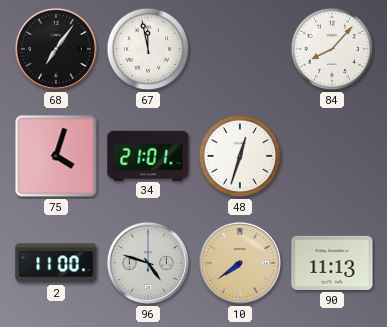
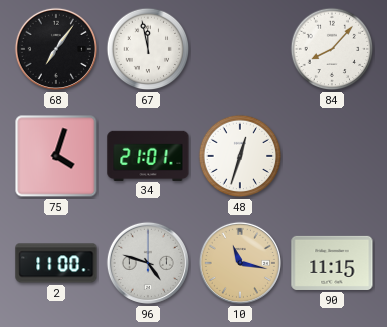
10: 7:39 -> 11:17 (240, 263)
90: 11:13 -> 11:15 (332, 263)
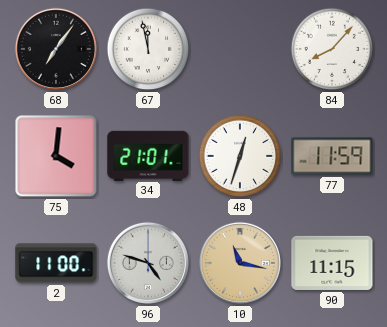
75: 4:03 -> 4:01 (56, 156)
77: none -> 11:59 (332, 156)
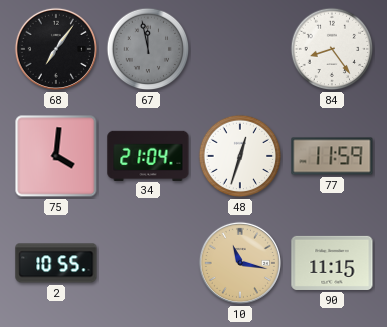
67 dial: white -> grey (148, 49)
84: 8:07 -> 8:24 (332, 49)
34: 21:01 -> 21:04 (148, 155)
2: 11:00 -> 10:55 (56, 263)
96: 4:48 -> none (148, 263)
